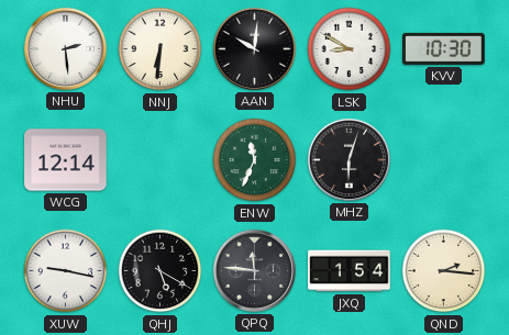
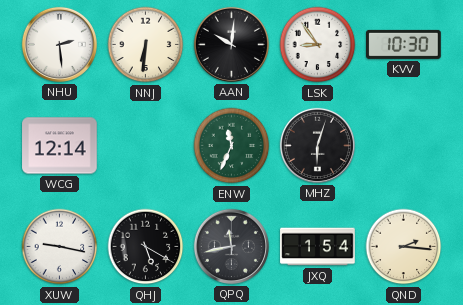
LSK: 8:50 -> 8:54 (318, 45)
QPQ: 11:46 -> 11:43 (231, 246)
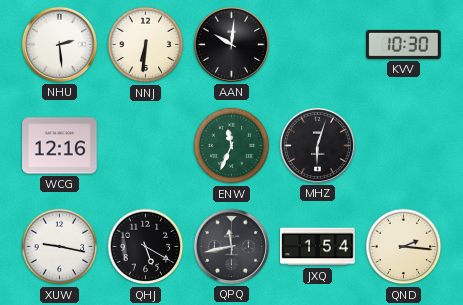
LSK: 8:54 -> none (318, 45)
WCG: 12:14 -> 12:16 (60, 146)
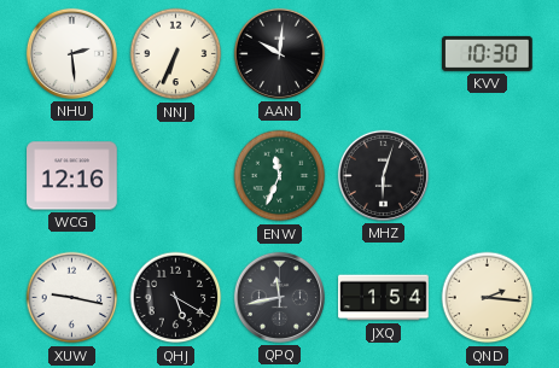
NNJ: 6:31 -> 6:34 (176, 54)
